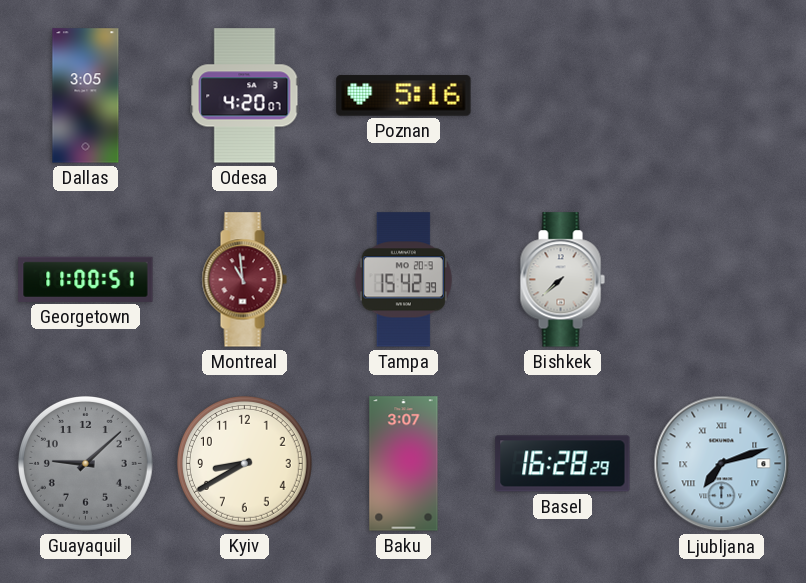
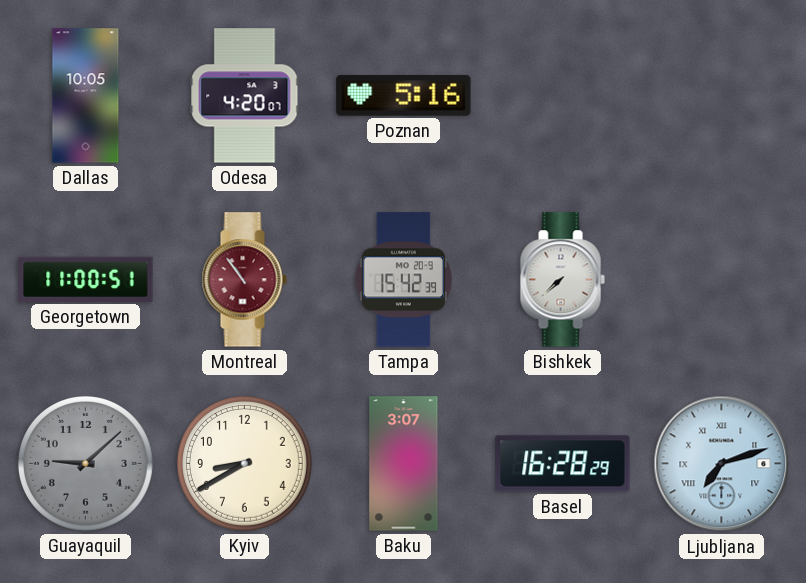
Dallas: 3:05 -> 10:05 (86, 96)
Montreal: 10:59 -> 10:54 (244, 280)
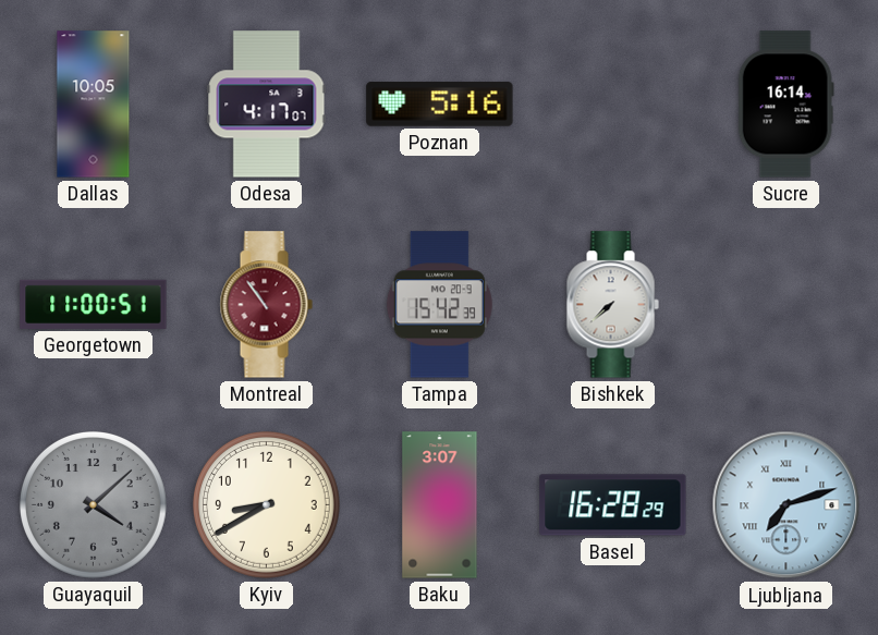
Odesa: 4:20 -> 4:17 (267, 105)
Sucre: none -> 16:14 (785, 105)
Guayaquil: 9:08 -> 4:08 (93, 504)
